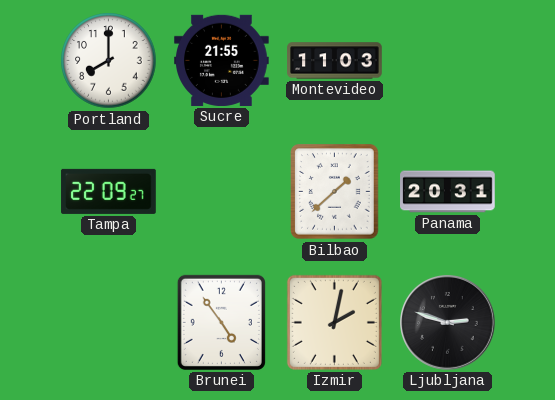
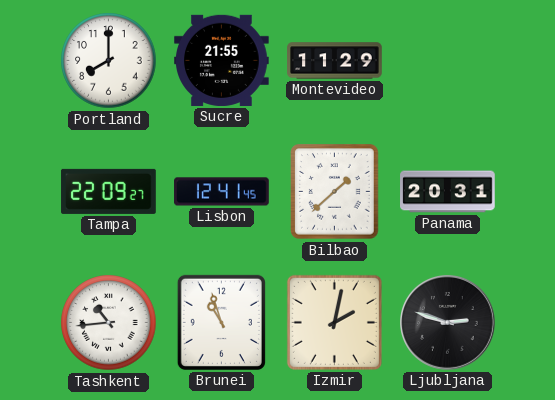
Montevideo: 11:03 -> 11:29 (335, 61)
Lisbon: none -> 12:41 (222, 192)
Tashkent: none -> 10:44 (109, 323)
Brunei: 4:54 -> 10:57 (221, 322)
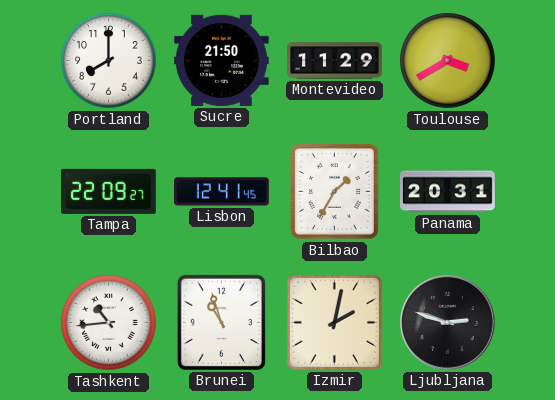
Sucre: 21:55 -> 21:50 (222, 60)
Toulouse: none -> 3:40 (448, 61)
Bilbao: 1:38 -> 1:35 (335, 192)
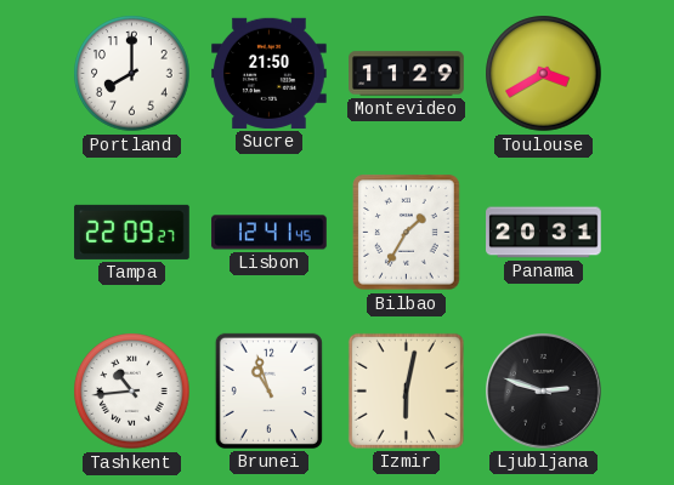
Izmir: 2:02 -> 6:02 (406, 390)
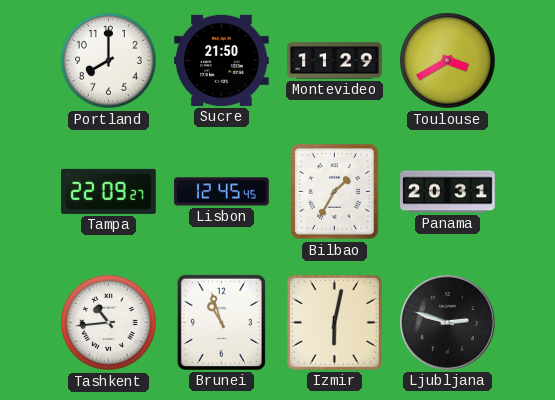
Lisbon: 12:41 -> 12:45 (222, 192)
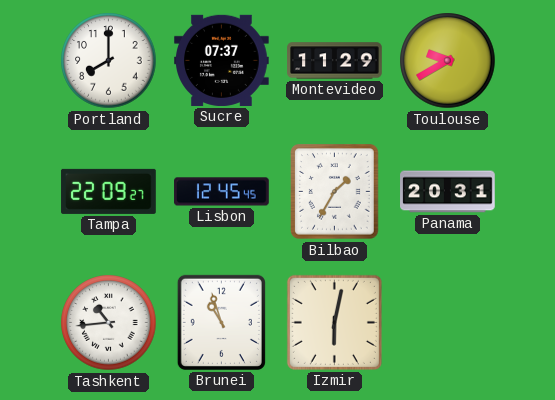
Sucre: 21:50 -> 07:37 (222, 60)
Toulouse: 3:40 -> 9:40 (448, 61)
Ljubljana: 2:48 -> none (448, 323)
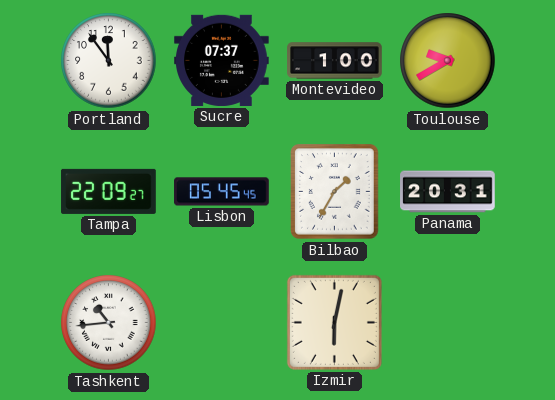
Portland: 8:00 -> 11:54 (109, 61)
Montevideo: 11:29 -> 1:00 (335, 61)
Lisbon: 12:45 -> 05:45 (222, 192)
Brunei: 10:57 -> none (221, 322)
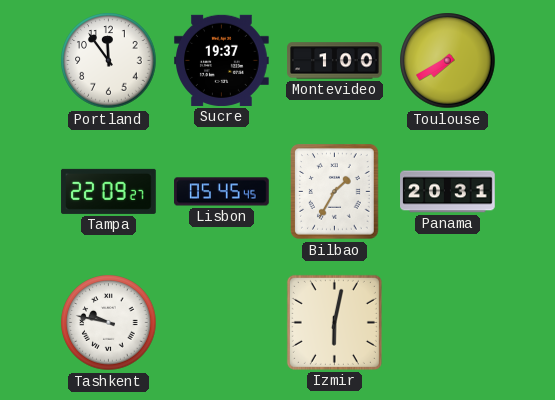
Sucre: 07:37 -> 19:37 (222, 60)
Toulouse: 9:40 -> 7:40 (448, 61)
Tashkent: 10:44 -> 9:47 (109, 323)
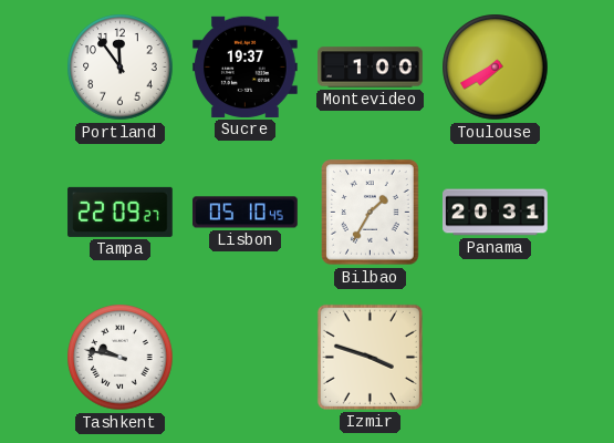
Lisbon: 05:45 -> 05:10 (246, 213)
Izmir: 6:02 -> 3:48 (370, 357)
